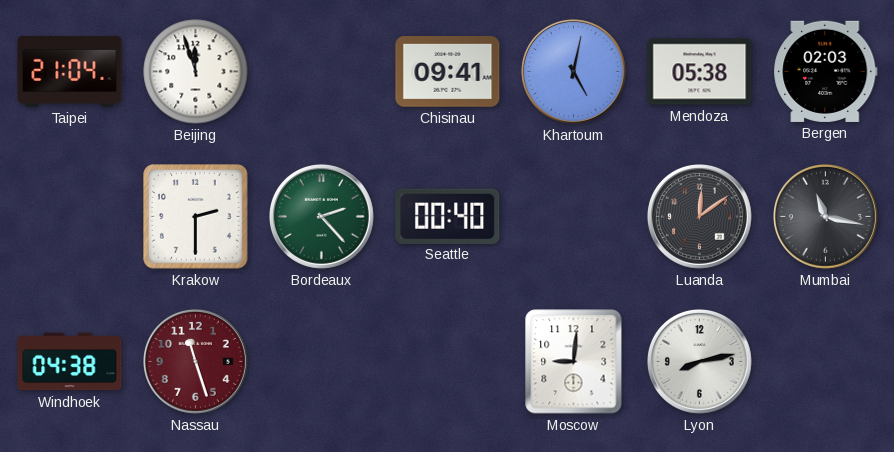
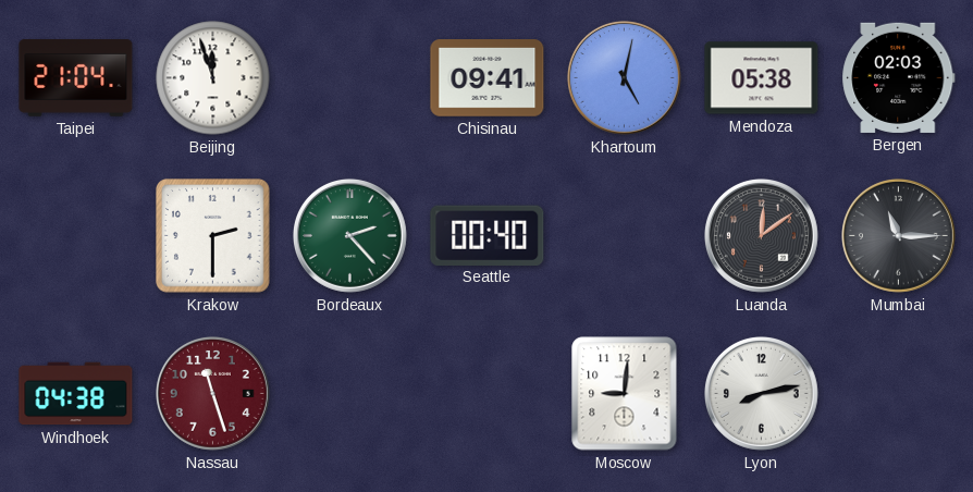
Mumbai: 11:17 -> 11:15 (899, 236)
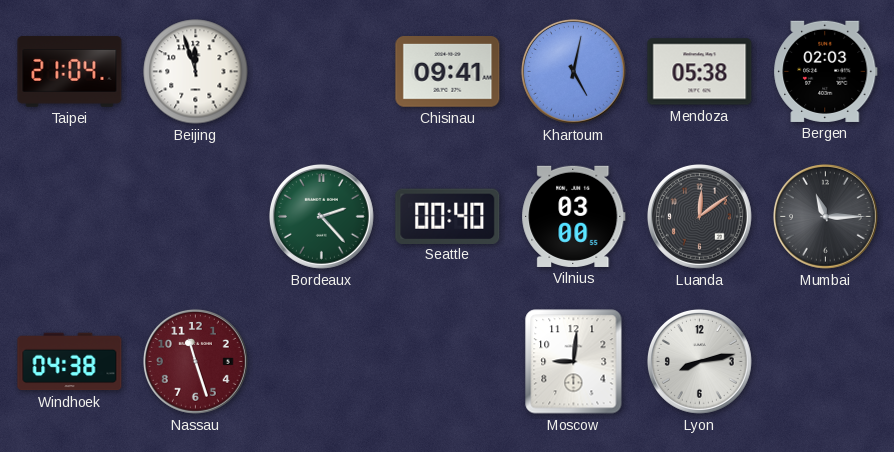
Krakow: 2:30 -> none (213, 236)
Vilnius: none -> 03:00 (574, 216)
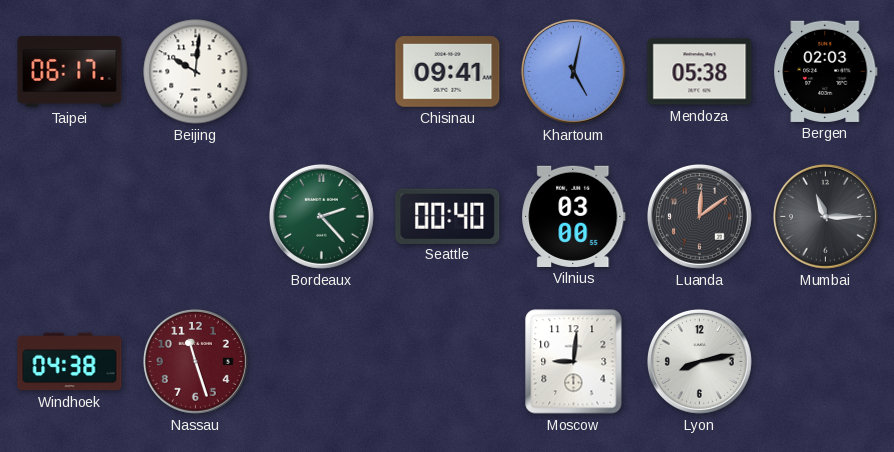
Taipei: 21:04 -> 06:17 (70, 72)
Beijing: 11:57 -> 10:01 (196, 72)
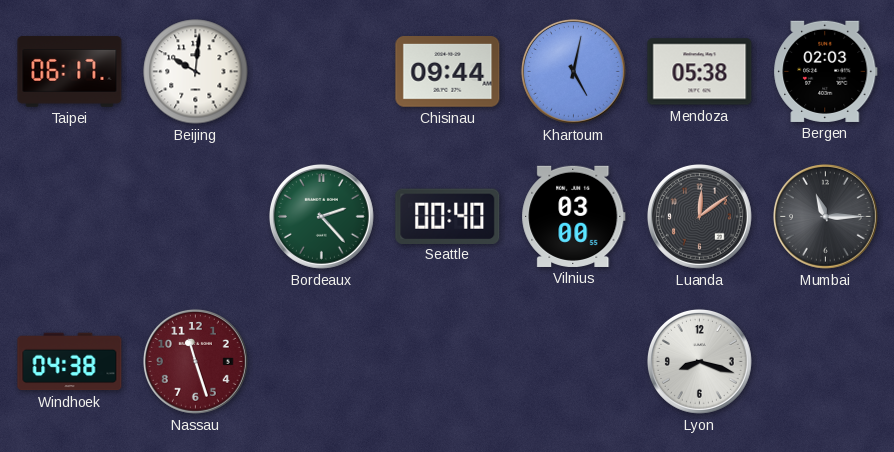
Chisinau: 09:41 -> 09:44 (448, 72)
Moscow: 9:01 -> none (574, 362)
Lyon: 8:13 -> 8:18 (700, 362)
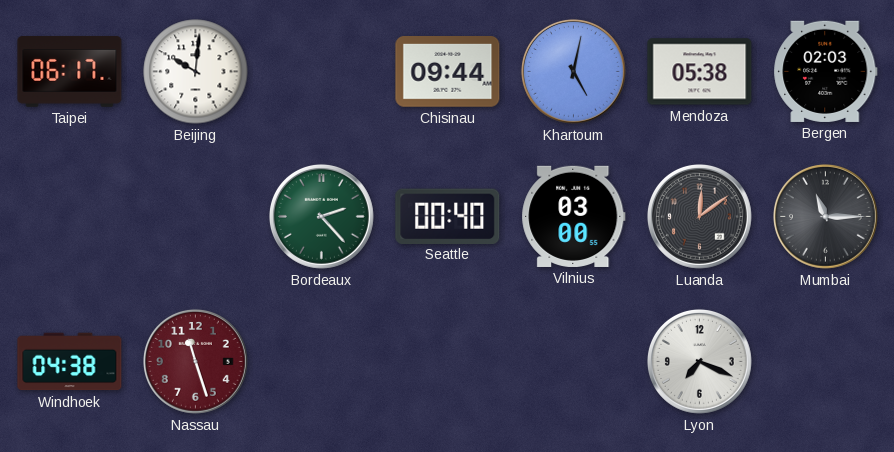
Lyon: 8:18 -> 7:19 (700, 362)
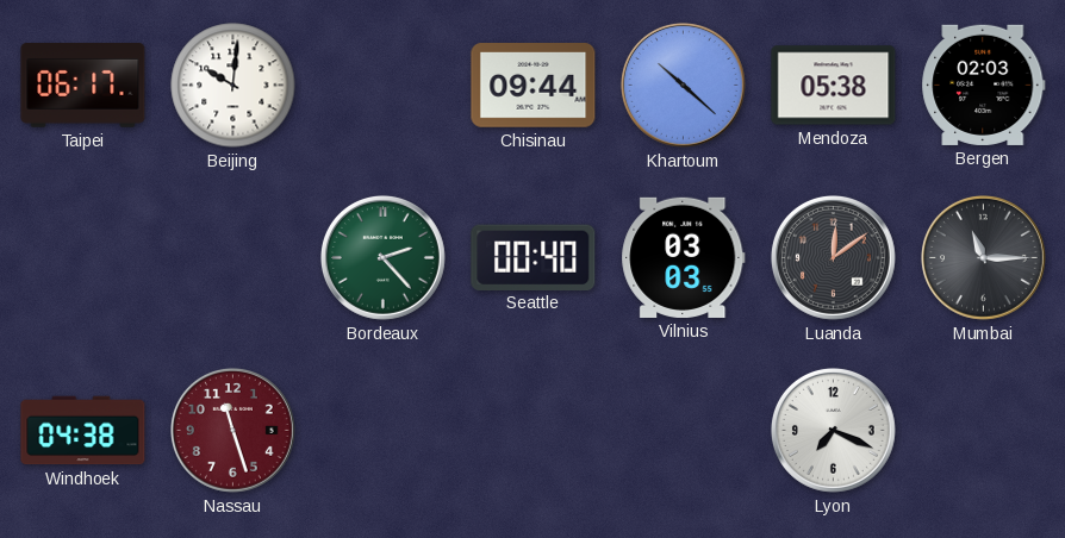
Khartoum: 5:02 -> 10:22 (684, 86)
Vilnius: 03:00 -> 03:03 (684, 257)
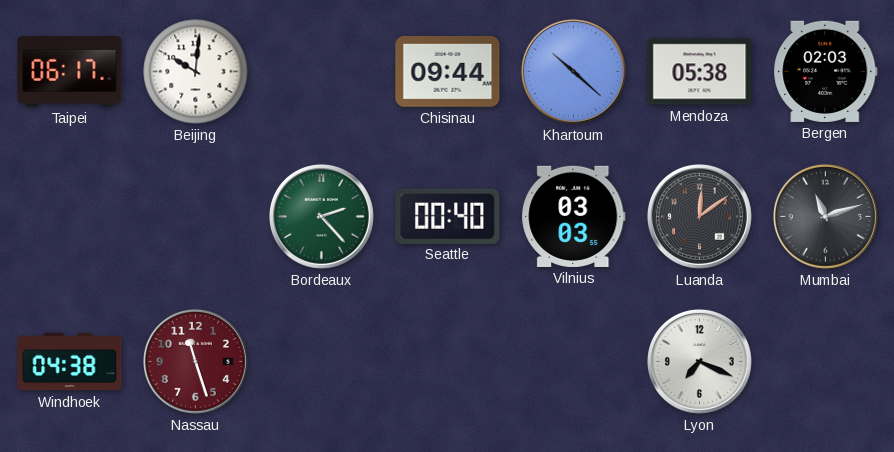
Mumbai: 11:15 -> 11:12 (826, 217)
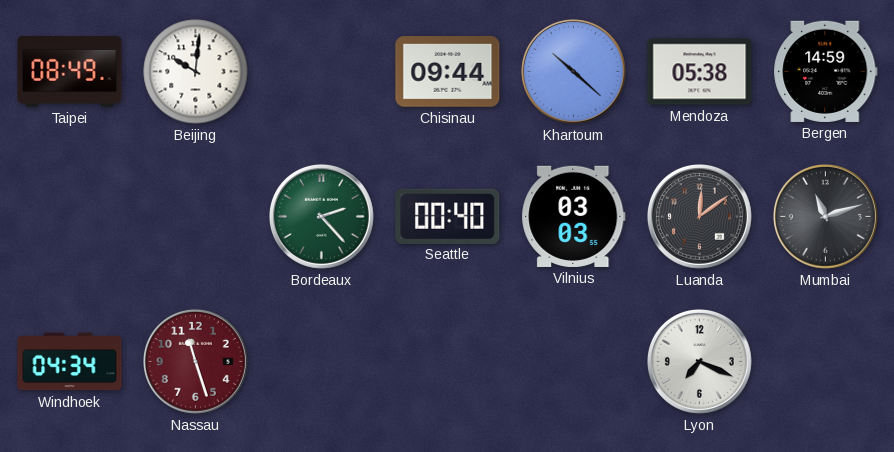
Taipei: 06:17 -> 08:49 (70, 72)
Bergen: 02:03 -> 14:59 (826, 71)
Windhoek: 04:38 -> 04:34 (70, 362)
